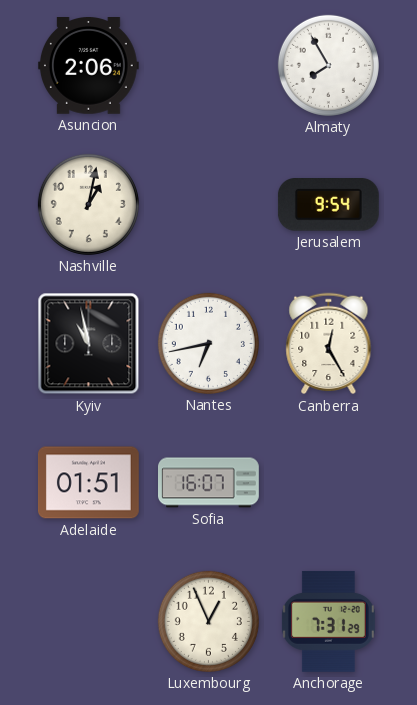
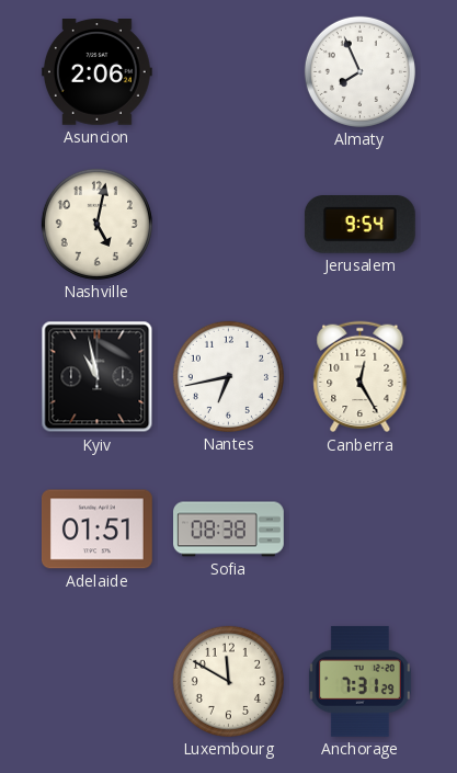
Almaty: 7:55 -> 7:56 (359, 71)
Nashville: 1:02 -> 5:02 (96, 224)
Sofia: 16:07 -> 08:38 (229, 530)
Luxembourg: 12:56 -> 11:50 (228, 681)
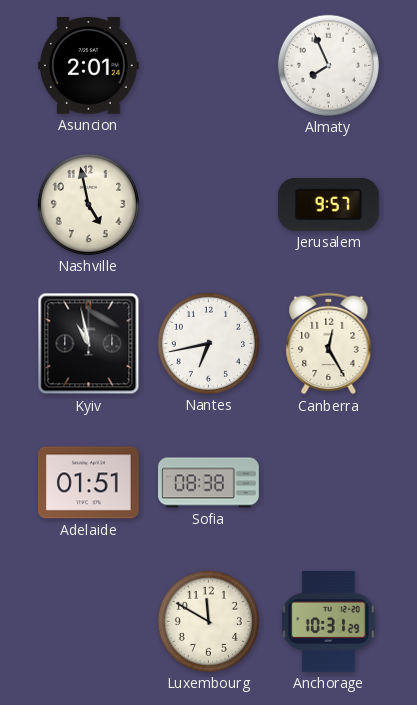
Asuncion: 2:06 -> 2:01 (88, 66)
Nashville: 5:02 -> 4:58 (88, 204)
Jerusalem: 9:54 -> 9:57 (328, 205)
Anchorage: 7:31 -> 10:31 (328, 621)
